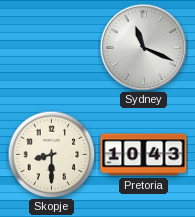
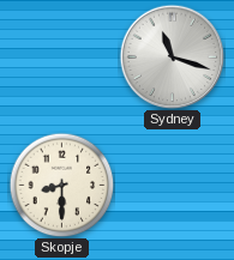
Sydney: 11:19 -> 11:18 (172, 56)
Pretoria: 10:43 -> none (144, 155)
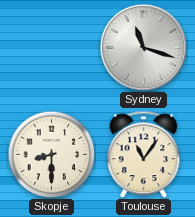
Toulouse: none -> 11:06 (144, 154)
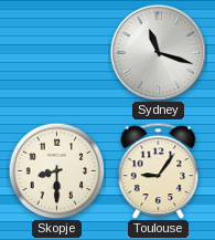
Toulouse: 11:06 -> 9:06 (159, 170)
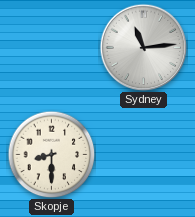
Sydney: 11:18 -> 11:14 (143, 47)
Toulouse: 9:06 -> none (159, 170)
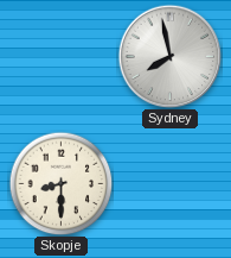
Sydney: 11:14 -> 7:58 (169, 56)
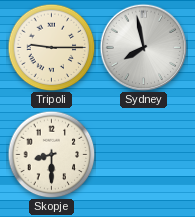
Tripoli: none -> 9:15 (51, 47)
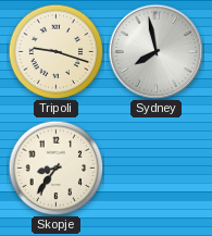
Tripoli: 9:15 -> 9:18 (55, 51)
Skopje: 8:30 -> 8:36 (55, 167)
